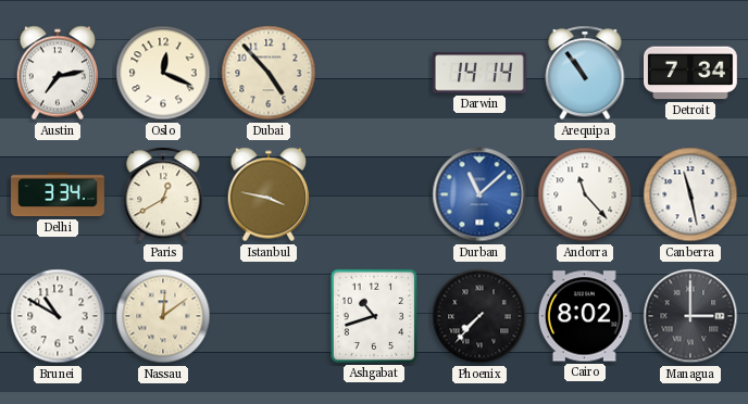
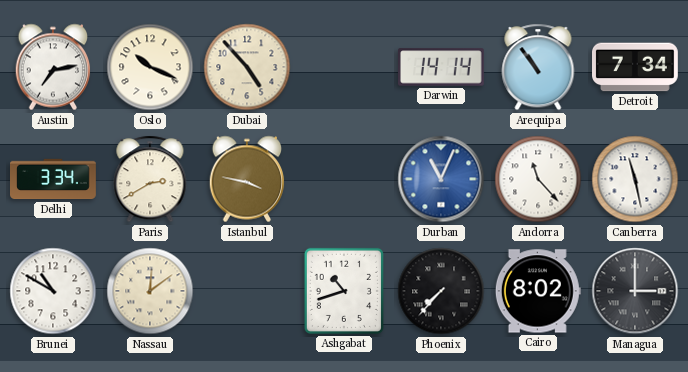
Oslo: 12:19 -> 10:19 (150, 67)
Paris: 12:40 -> 2:40 (150, 179)
Durban: 11:08 -> 11:04 (441, 179)
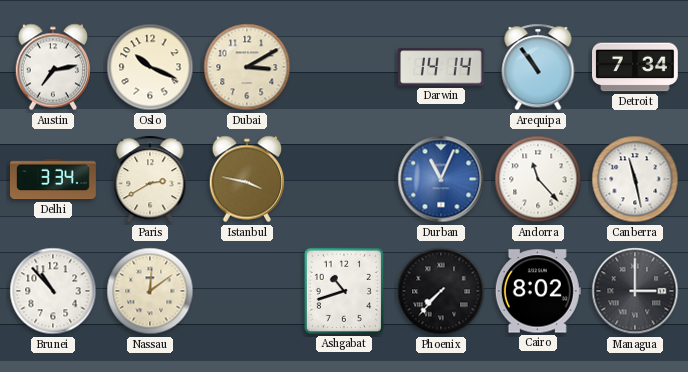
Dubai: 4:53 -> 3:10 (247, 67)
Brunei: 10:50 -> 10:53 (53, 291)
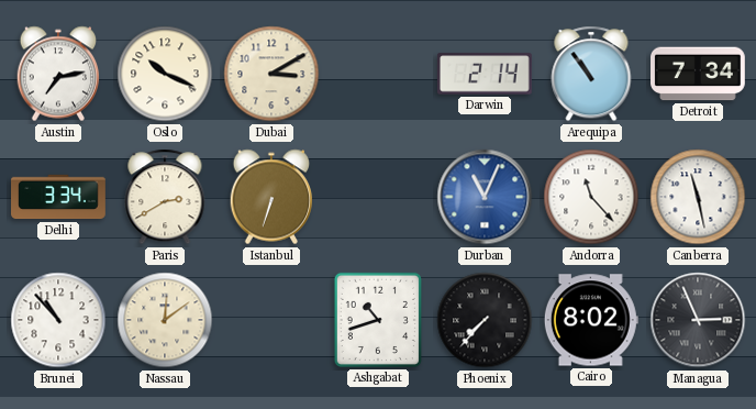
Darwin: 14:14 -> 2:14 (485, 74)
Istanbul: 3:47 -> 6:33 (271, 197)
Managua: 3:00 -> 2:56 (698, 320)
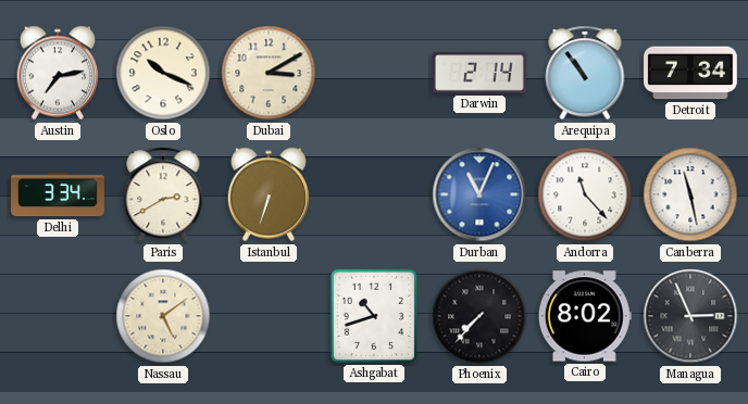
Brunei: 10:53 -> none (58, 320)
Nassau: 12:09 -> 5:09 (163, 316)
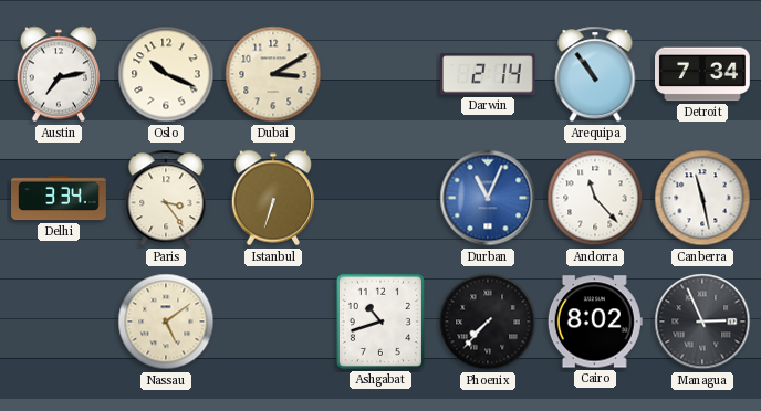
Paris: 2:40 -> 3:24 (166, 198)
